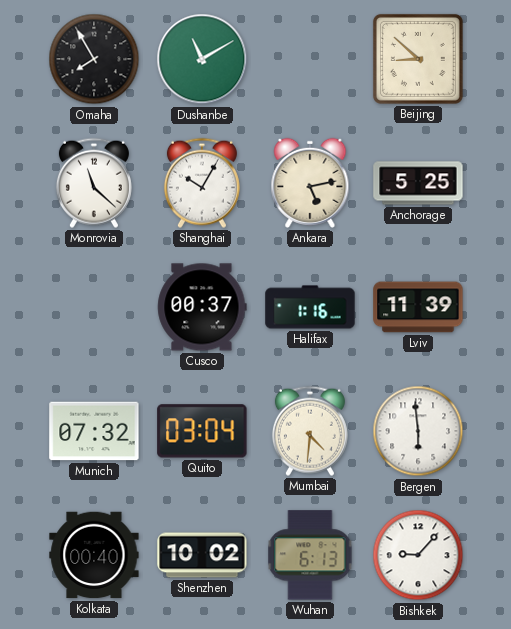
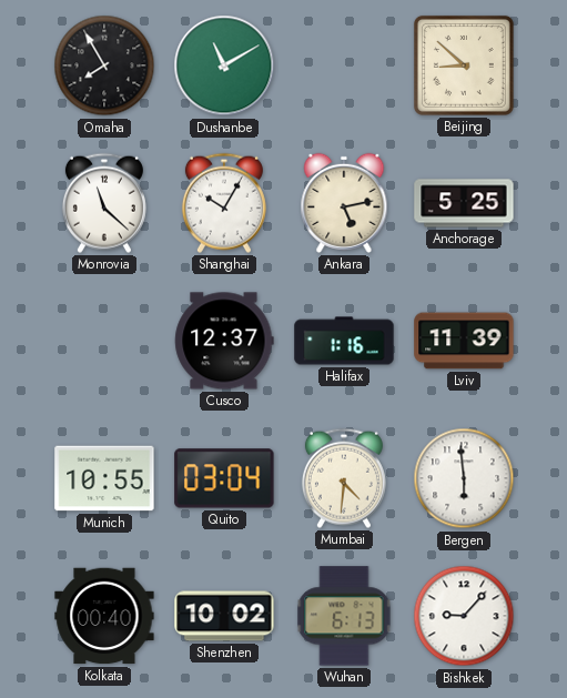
Cusco: 00:37 -> 12:37 (224, 341)
Munich: 07:32 -> 10:55 (104, 478)
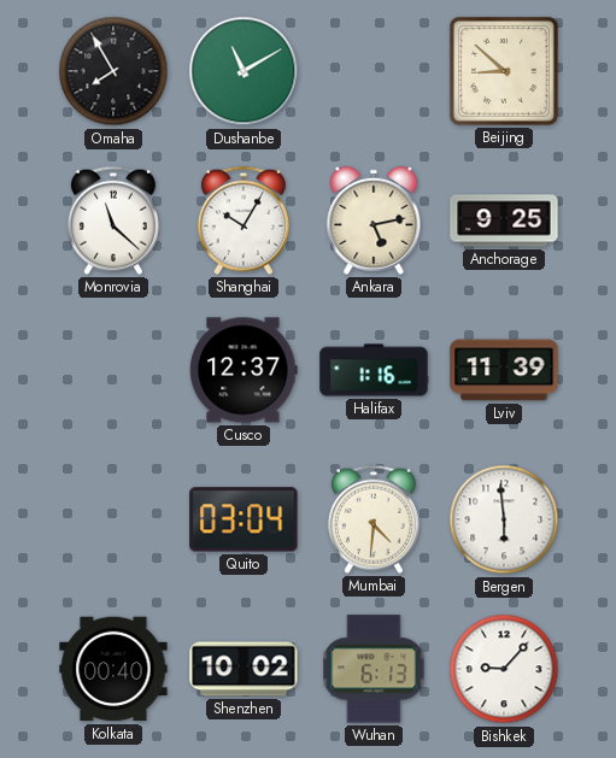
Anchorage: 5:25 -> 9:25 (504, 221)
Munich: 10:55 -> none (104, 478)
